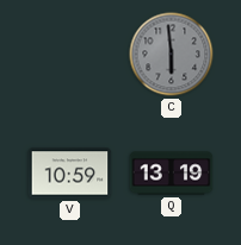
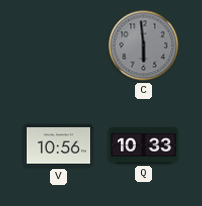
V: 10:59 -> 10:56 (59, 146)
Q: 13:19 -> 10:33 (144, 146)
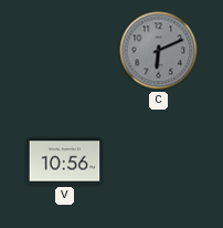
C: 5:59 -> 6:11 (159, 51)
Q: 10:33 -> none (144, 146)
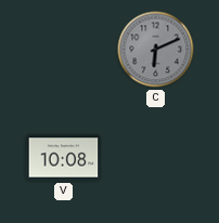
V: 10:56 -> 10:08 (64, 158)
